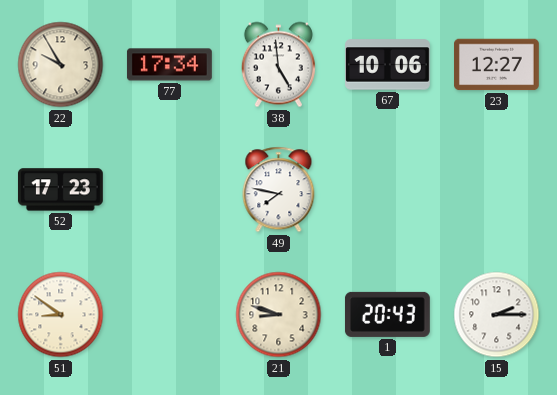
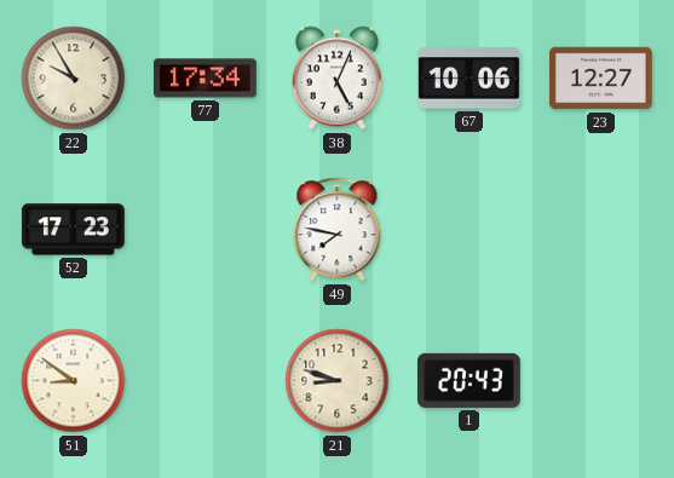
38: 4:59 -> 5:04 (336, 79)
15: 2:15 -> none (497, 315)
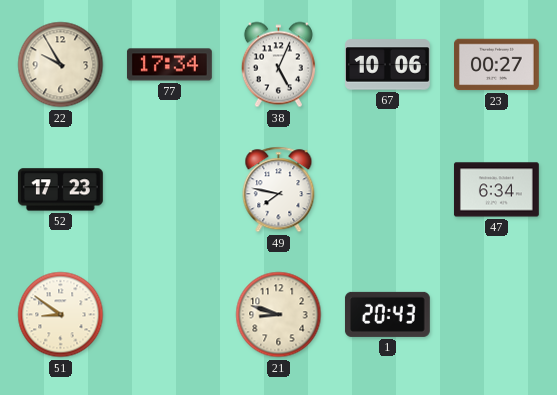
23: 12:27 -> 00:27 (497, 65)
47: none -> 6:34 (496, 190)
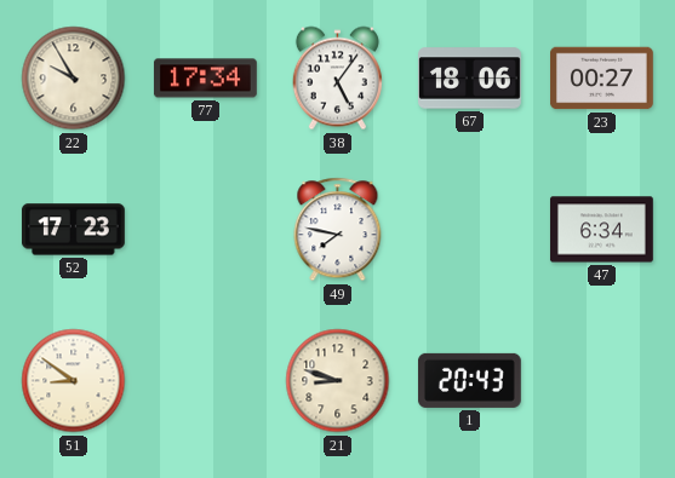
38: 5:04 -> 5:06 (337, 79)
67: 10:06 -> 18:06 (470, 79)
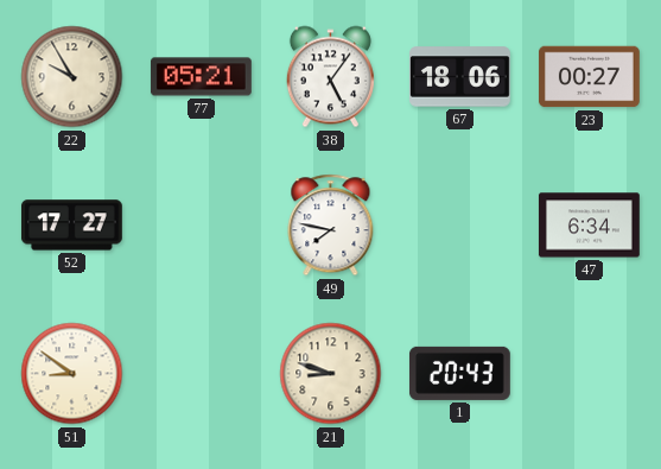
77: 17:34 -> 05:21 (201, 77)
52: 17:23 -> 17:27 (71, 226)
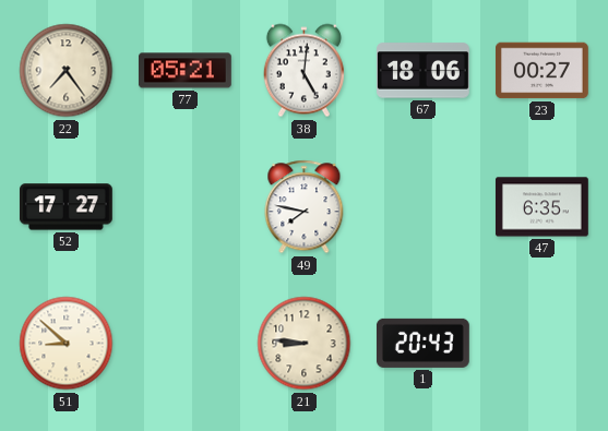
22: 9:55 -> 7:24 (67, 71)
38: 5:06 -> 5:01 (303, 71)
47: 6:34 -> 6:35 (541, 207)
51: 8:51 -> 8:52 (67, 344)
21: 8:48 -> 8:46 (305, 344)
